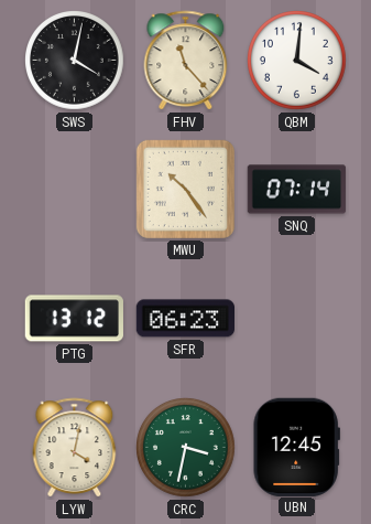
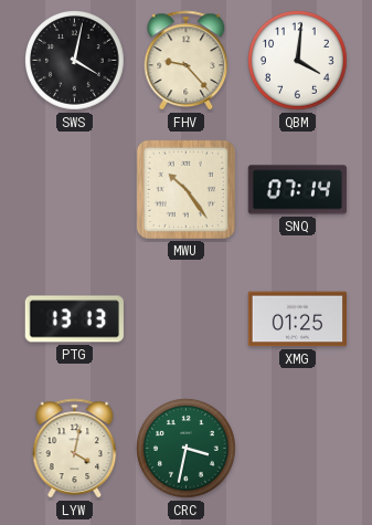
FHV: 11:23 -> 9:23 (187, 61)
PTG: 13:12 -> 13:13 (74, 319)
SFR: 06:23 -> none (185, 319)
XMG: none -> 01:25 (298, 319)
UBN: 12:45 -> none (296, 447)
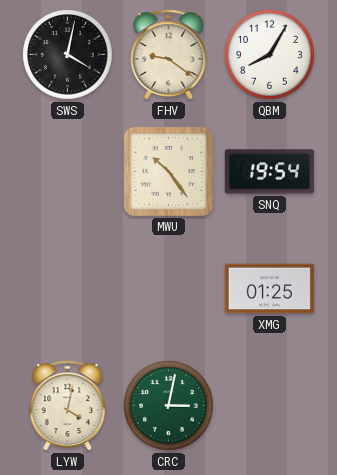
FHV: 9:23 -> 9:21 (169, 55)
QBM: 4:01 -> 8:05 (270, 55)
SNQ: 07:14 -> 19:54 (270, 172)
PTG: 13:13 -> none (74, 319)
CRC: 3:32 -> 3:02 (169, 406)
